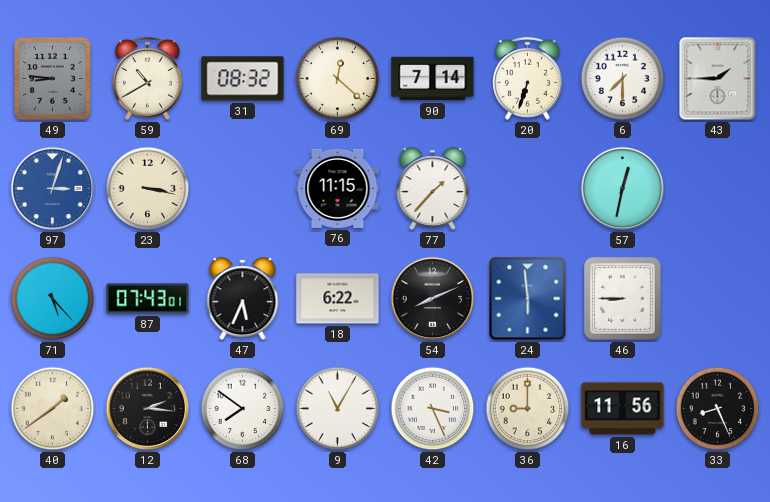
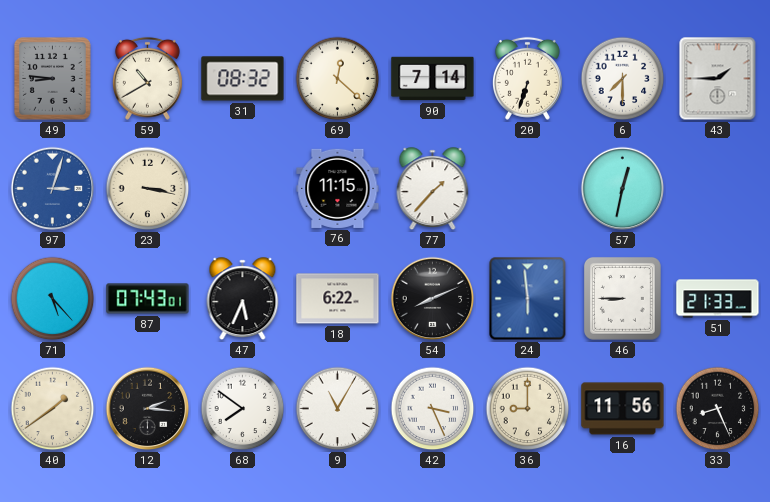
51: none -> 21:33 (718, 299)
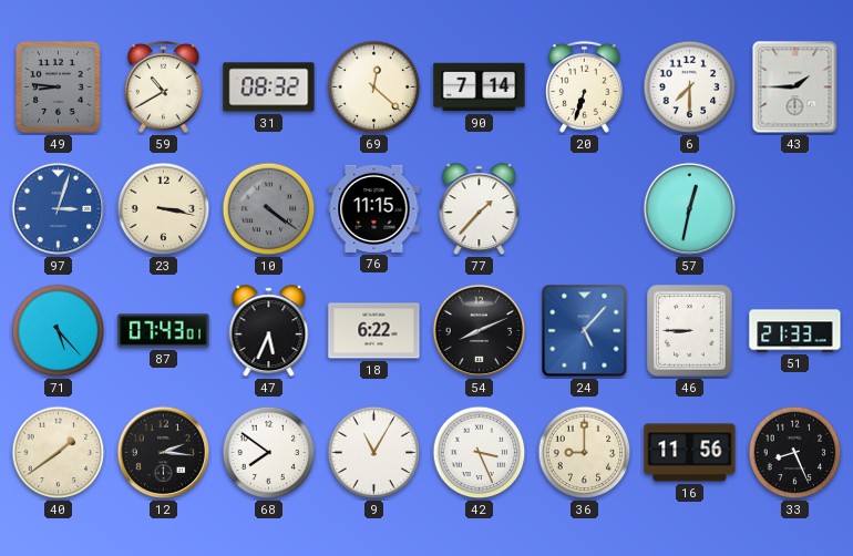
10: none -> 4:21 (269, 209)
24: 5:59 -> 5:07 (585, 331)
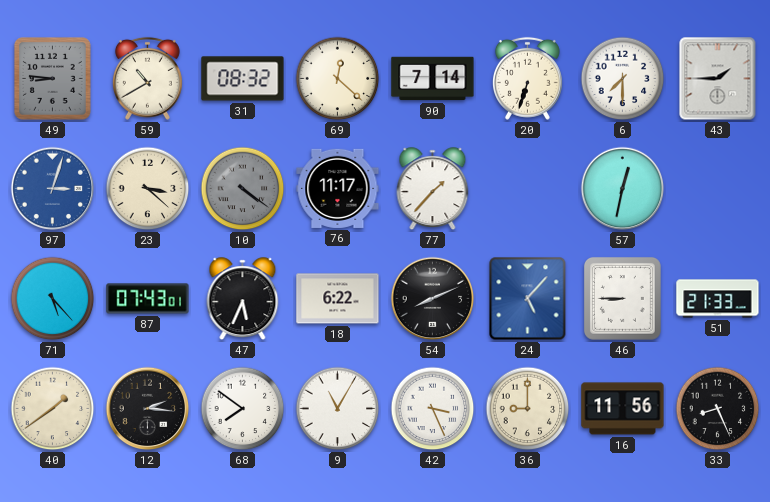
23: 3:17 -> 3:22 (148, 189)
76: 11:15 -> 11:17 (338, 188)
